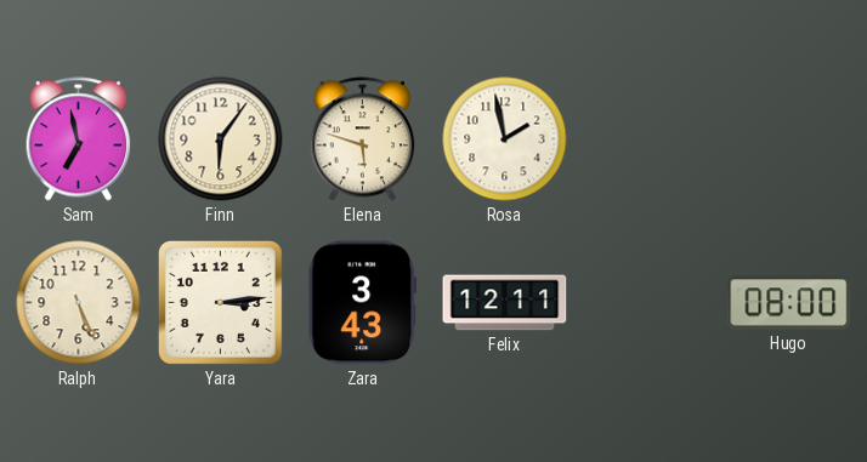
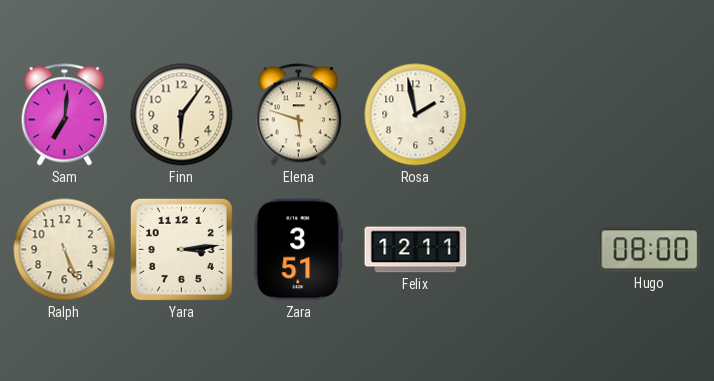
Sam: 6:58 -> 7:01 (65, 115)
Zara: 3:43 -> 3:51 (298, 250)
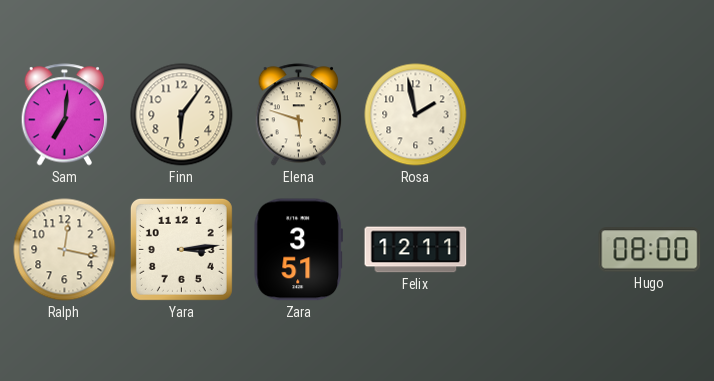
Ralph: 5:26 -> 12:17 (65, 250)
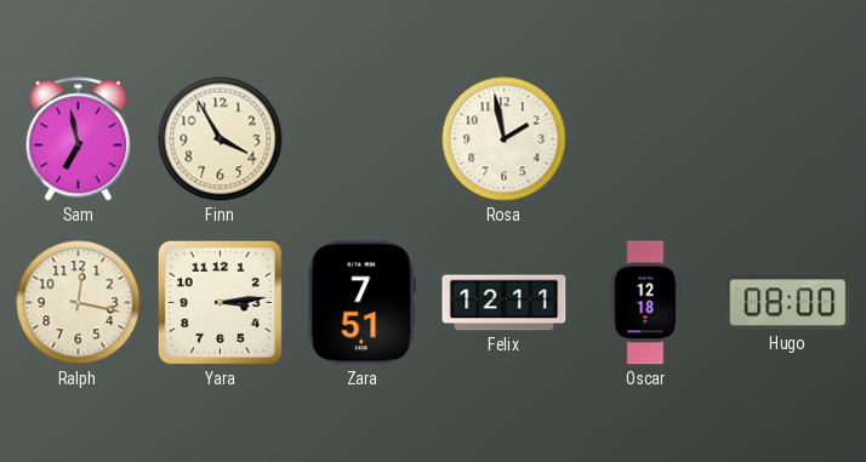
Sam: 7:01 -> 6:58 (79, 139)
Finn: 6:06 -> 3:55 (221, 139)
Elena: 5:48 -> none (299, 115)
Zara: 3:51 -> 7:51 (361, 303)
Oscar: none -> 12:18 (645, 303)
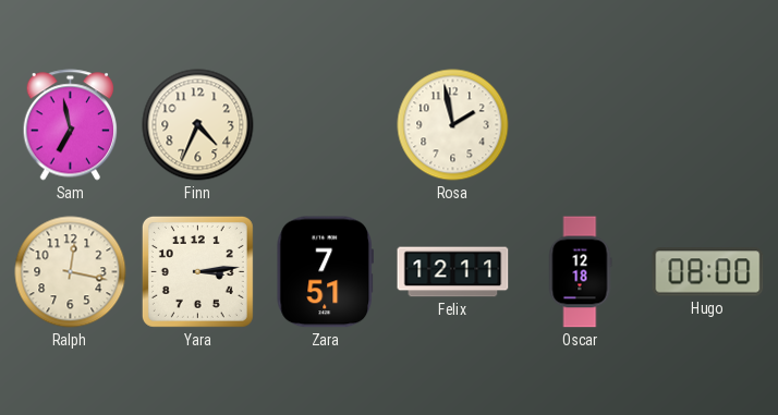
Finn: 3:55 -> 4:34 (198, 125)
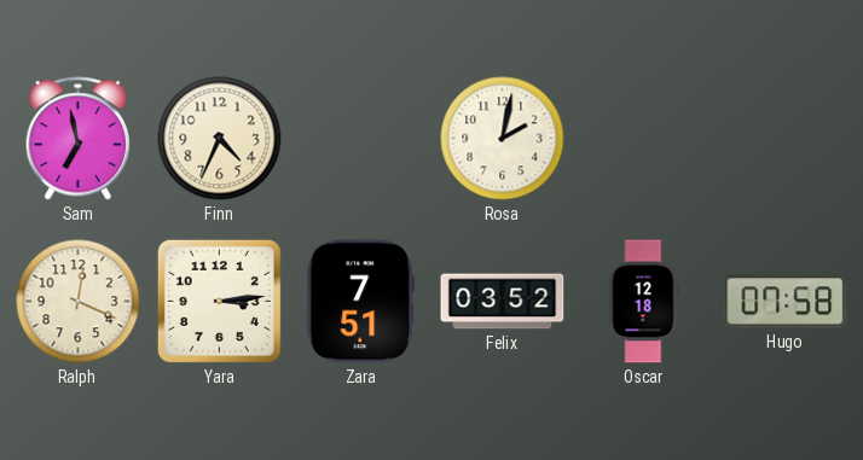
Rosa: 1:58 -> 2:02 (503, 139)
Ralph: 12:17 -> 12:19 (79, 302)
Felix: 12:11 -> 03:52 (503, 302)
Hugo: 08:00 -> 07:58 (786, 302)
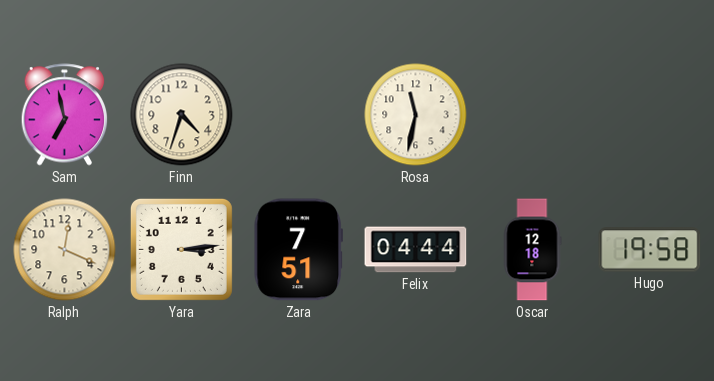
Finn: 4:34 -> 4:33 (182, 115)
Rosa: 2:02 -> 11:32 (416, 115)
Felix: 03:52 -> 04:44 (416, 250)
Hugo: 07:58 -> 19:58 (650, 250)
